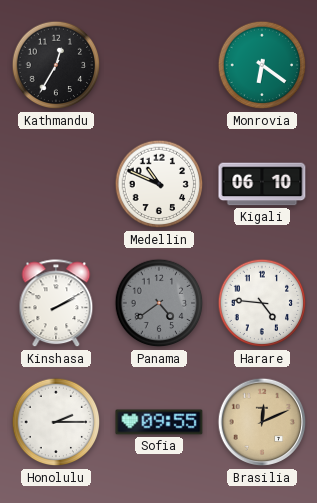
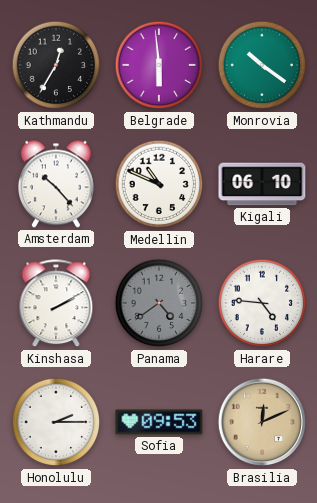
Belgrade: none -> 5:59 (159, 65)
Monrovia: 6:21 -> 10:21 (262, 65)
Amsterdam: none -> 10:23 (56, 184)
Sofia: 09:55 -> 09:53 (159, 422)
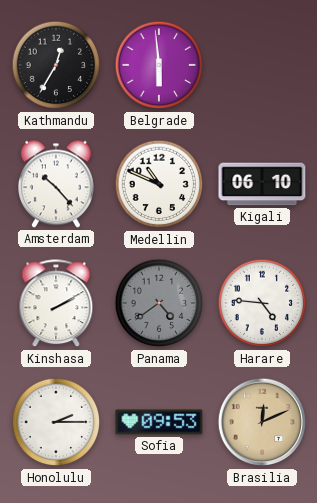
Monrovia: 10:21 -> none (262, 65)
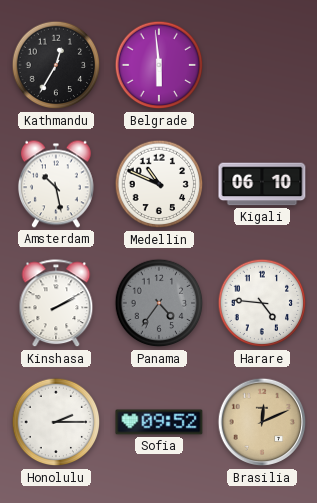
Amsterdam: 10:23 -> 10:28 (56, 184)
Panama: 4:39 -> 4:36 (159, 303)
Sofia: 09:53 -> 09:52 (159, 422)
